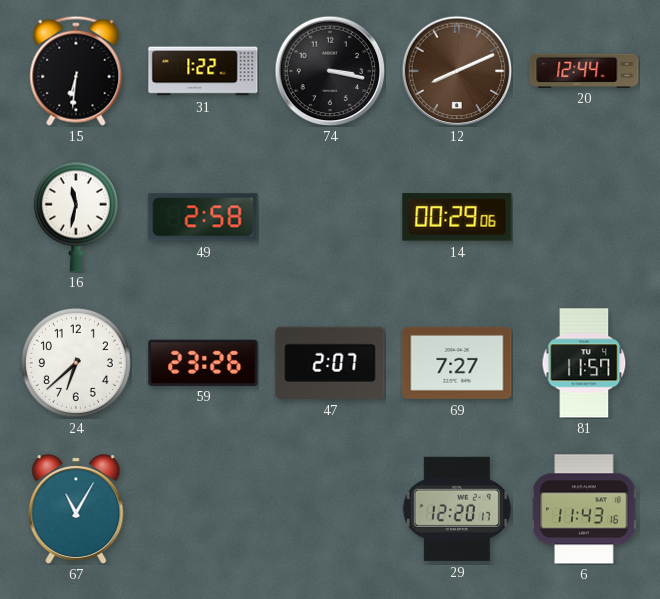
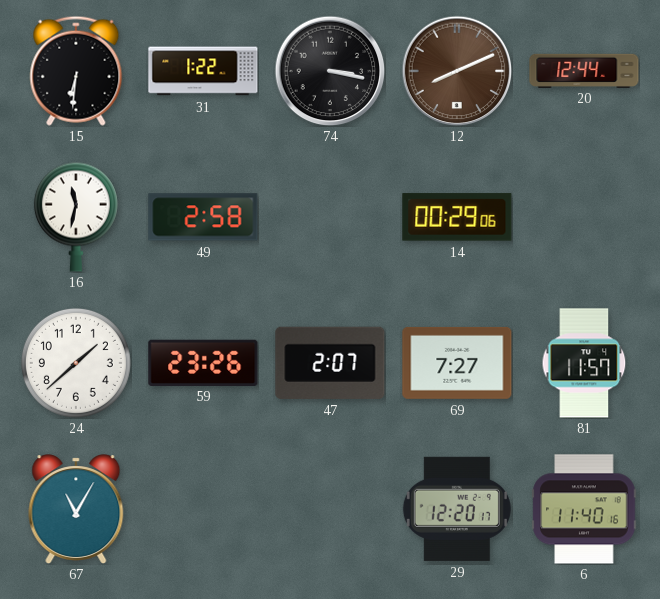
24: 6:38 -> 1:38 (76, 363)
6: 11:43 -> 11:40 (584, 509)
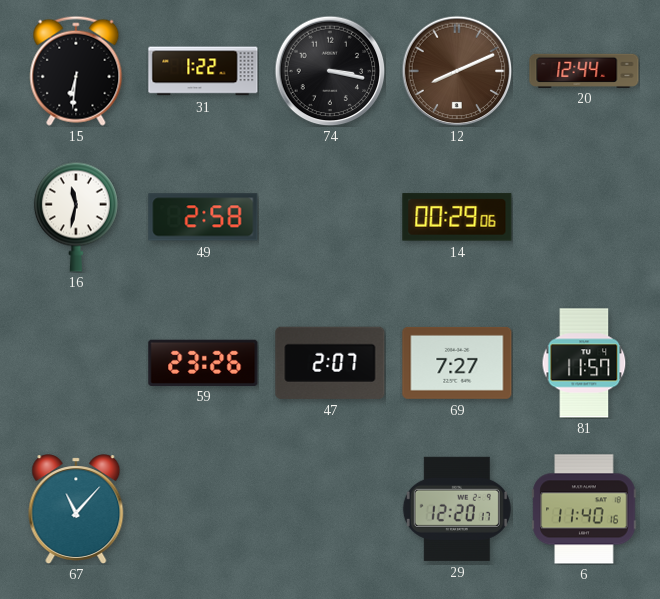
24: 1:38 -> none (76, 363)
67: 11:05 -> 11:07 (76, 509)
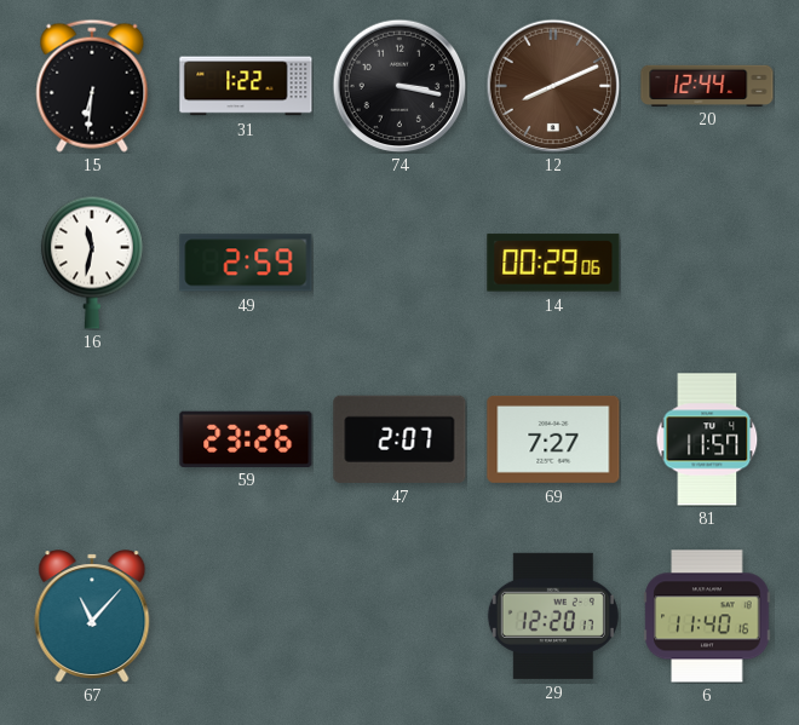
49: 2:58 -> 2:59 (246, 263)
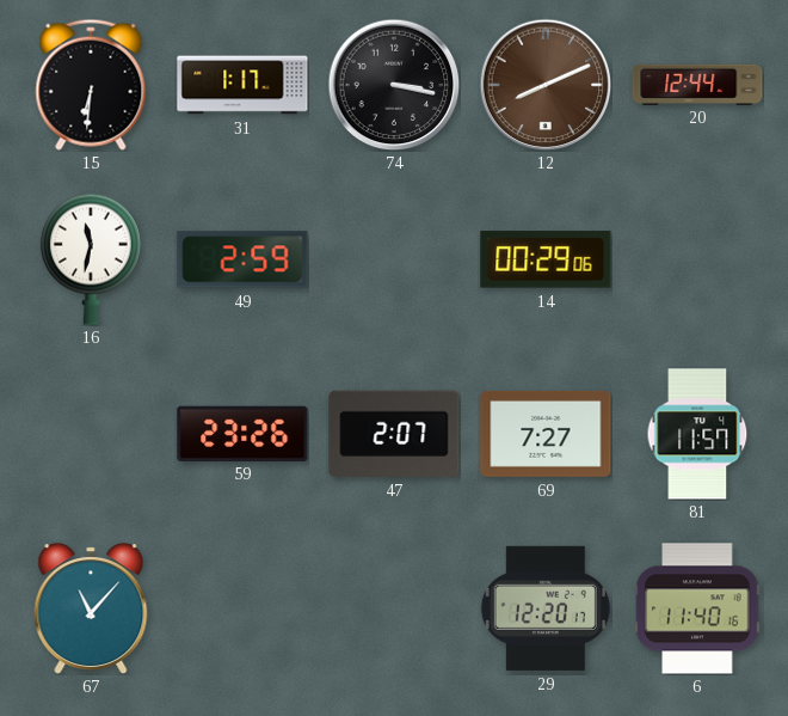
31: 1:22 -> 1:17 (242, 85)
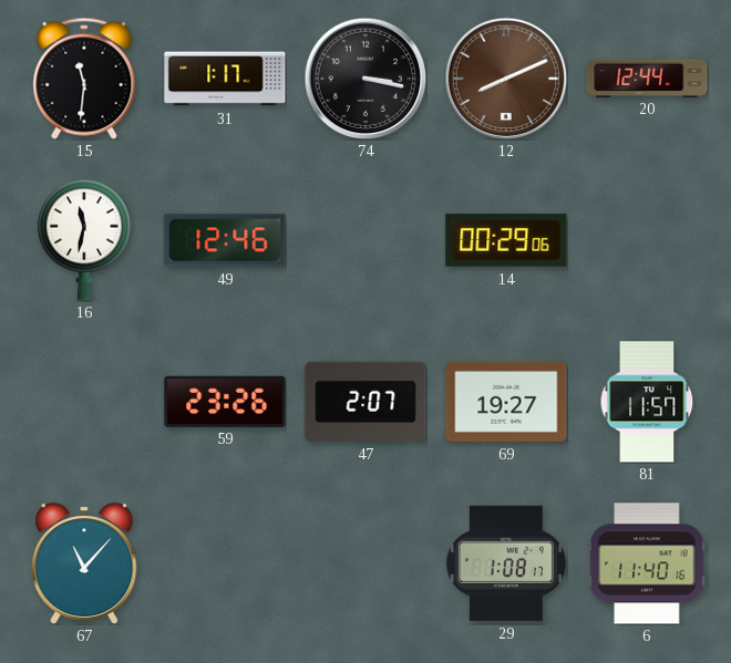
15: 6:31 -> 11:31 (84, 79)
49: 2:59 -> 12:46 (225, 240)
69: 7:27 -> 19:27 (506, 402)
29: 12:20 -> 1:08 (506, 563)
